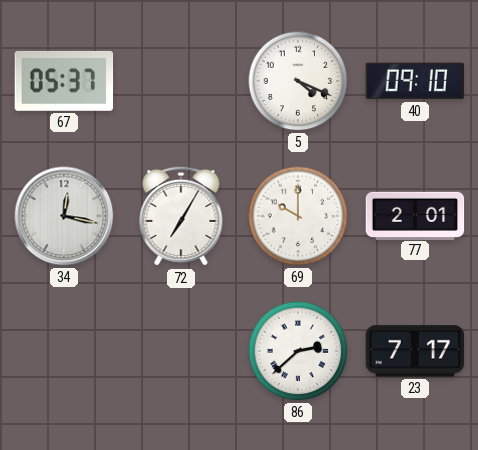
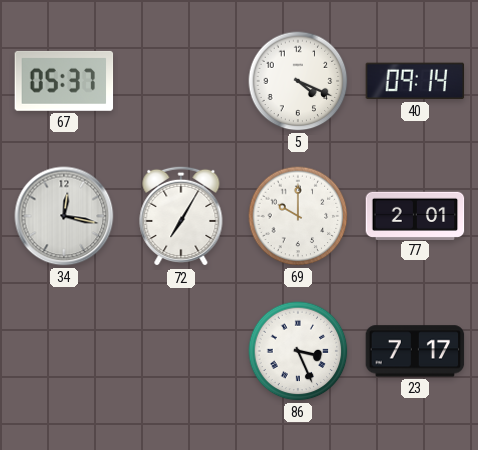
40: 09:10 -> 09:14 (415, 81)
86: 2:38 -> 3:26 (298, 351)
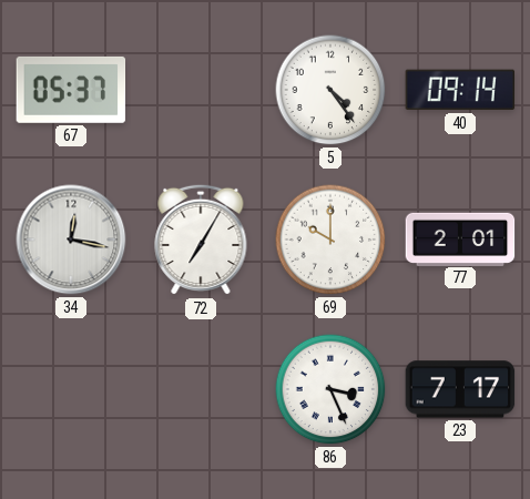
5: 4:19 -> 4:24 (330, 90)
